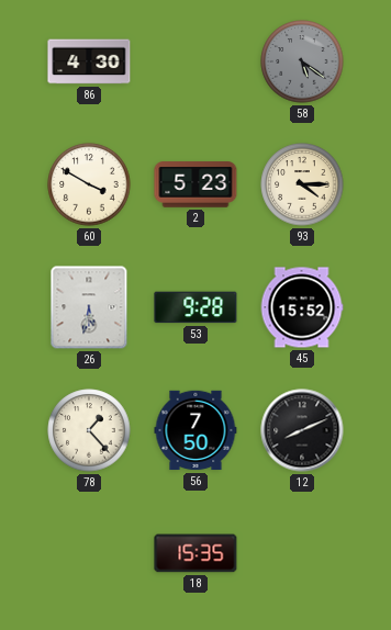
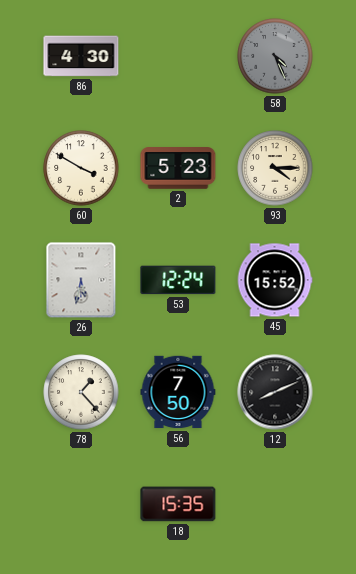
58: 5:21 -> 4:26 (275, 56)
53: 9:28 -> 12:24 (178, 280)
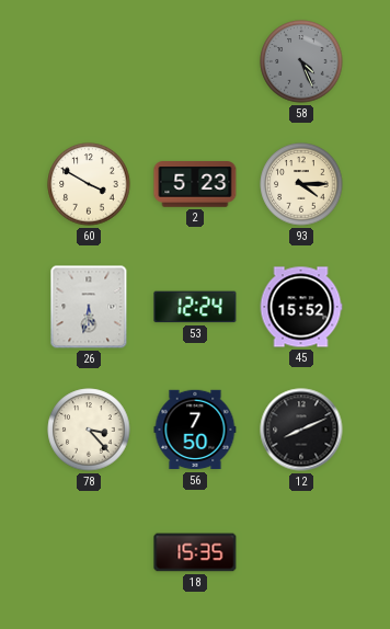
86: 4:30 -> none (81, 56)
78: 1:23 -> 3:23 (89, 430)
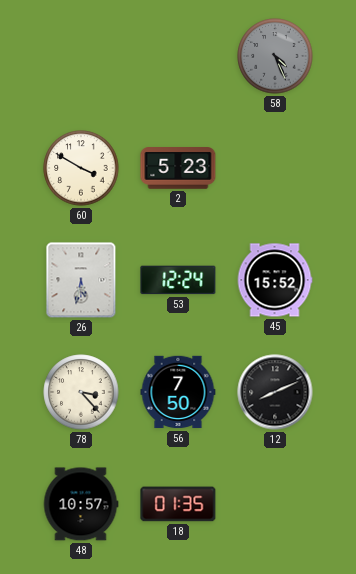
93: 4:15 -> none (301, 184)
48: none -> 10:57 (81, 504)
18: 15:35 -> 01:35 (178, 504)
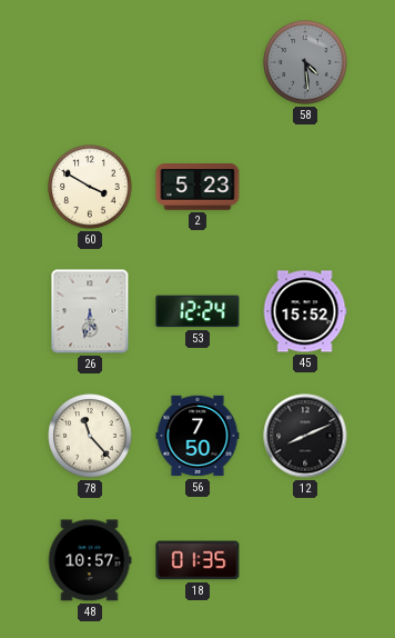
58: 4:26 -> 4:29 (305, 62)
78: 3:23 -> 11:23 (90, 436)
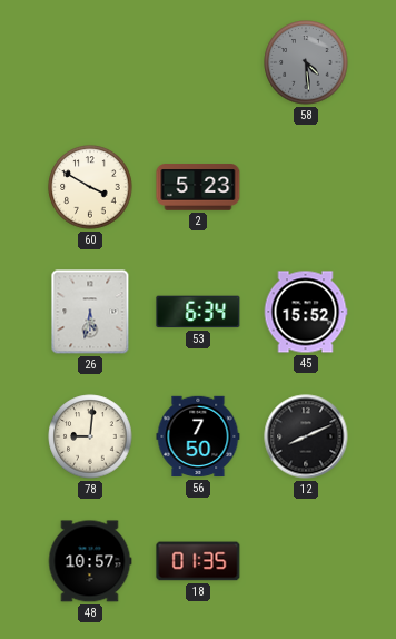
53: 12:24 -> 6:34 (198, 312)
78: 11:23 -> 9:01 (90, 436)
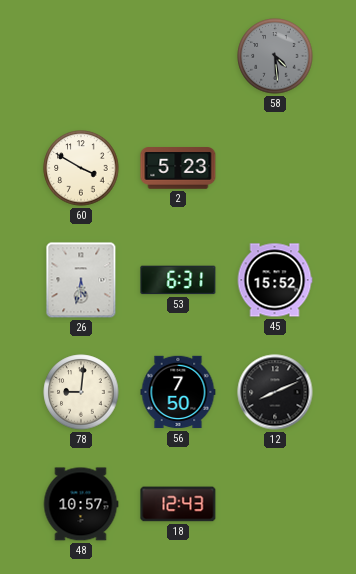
53: 6:34 -> 6:31 (178, 280)
18: 01:35 -> 12:43 (178, 504)
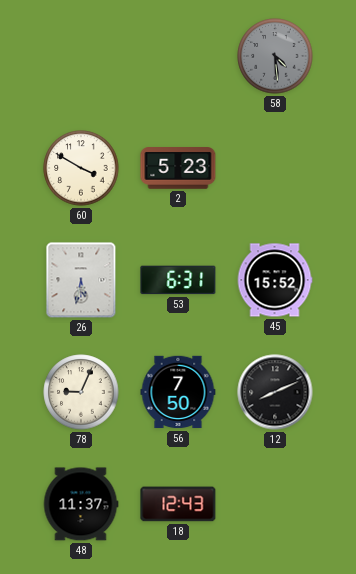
78: 9:01 -> 9:04 (81, 392)
48: 10:57 -> 11:37 (81, 504)
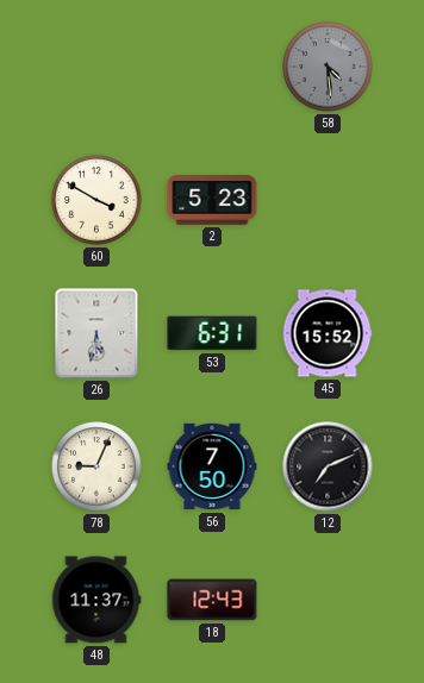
12: 8:11 -> 7:11 (328, 466)
